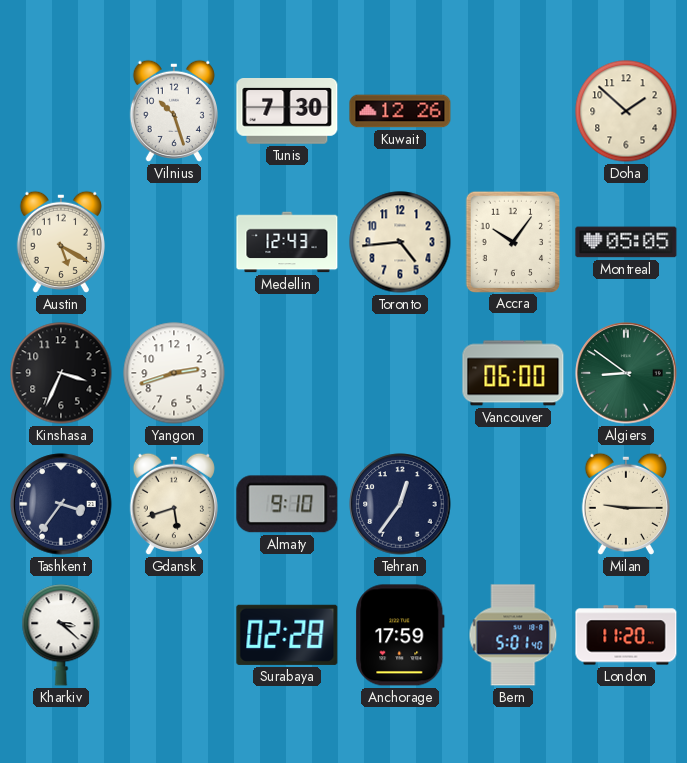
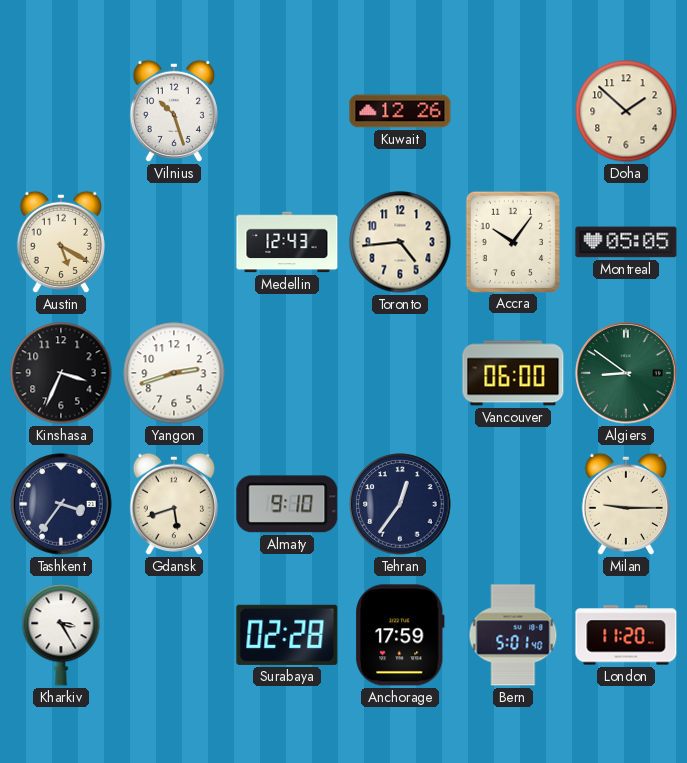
Tunis: 7:30 -> none (287, 112)
Kharkiv: 3:22 -> 3:25 (61, 635)
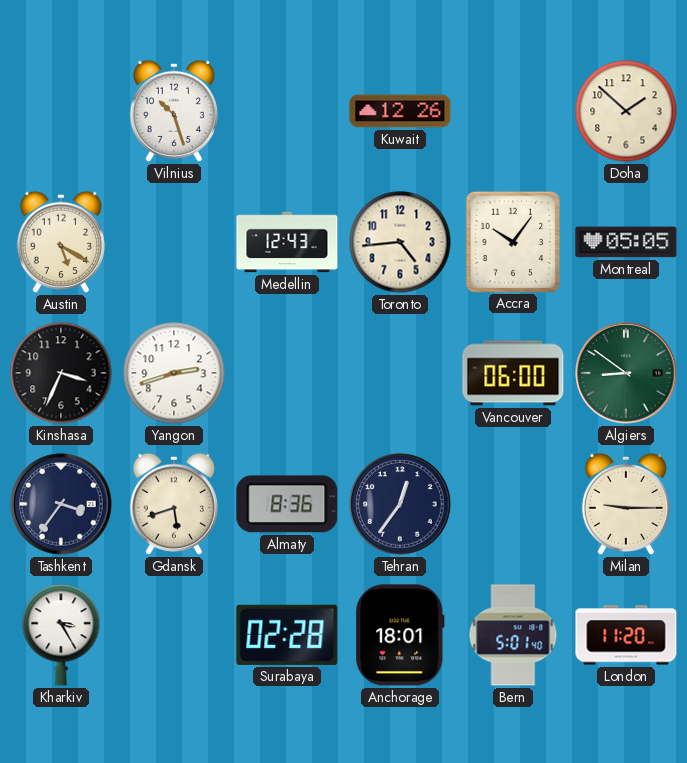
Almaty: 9:10 -> 8:36 (287, 504)
Anchorage: 17:59 -> 18:01 (400, 635)
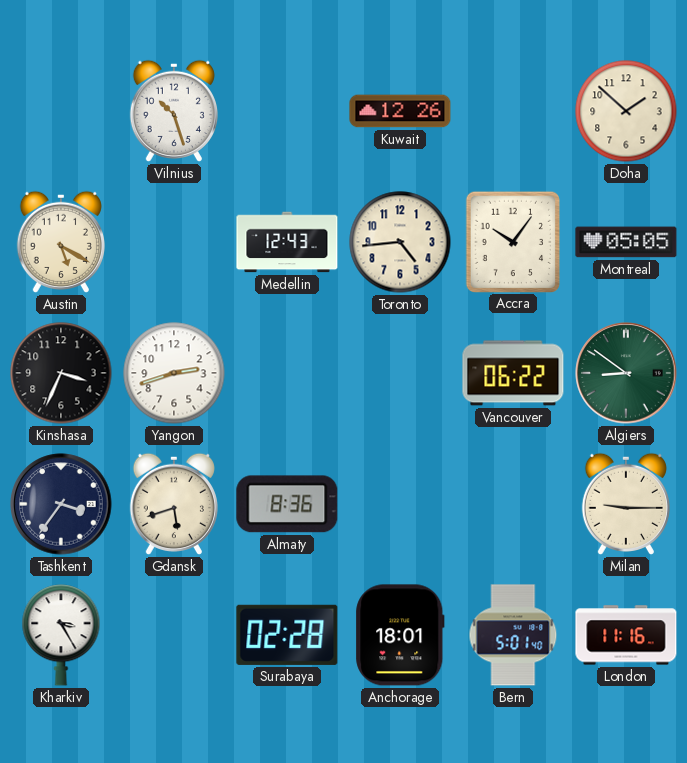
Vancouver: 06:00 -> 06:22 (513, 373)
Tehran: 12:36 -> none (400, 504)
London: 11:20 -> 11:16 (626, 635)
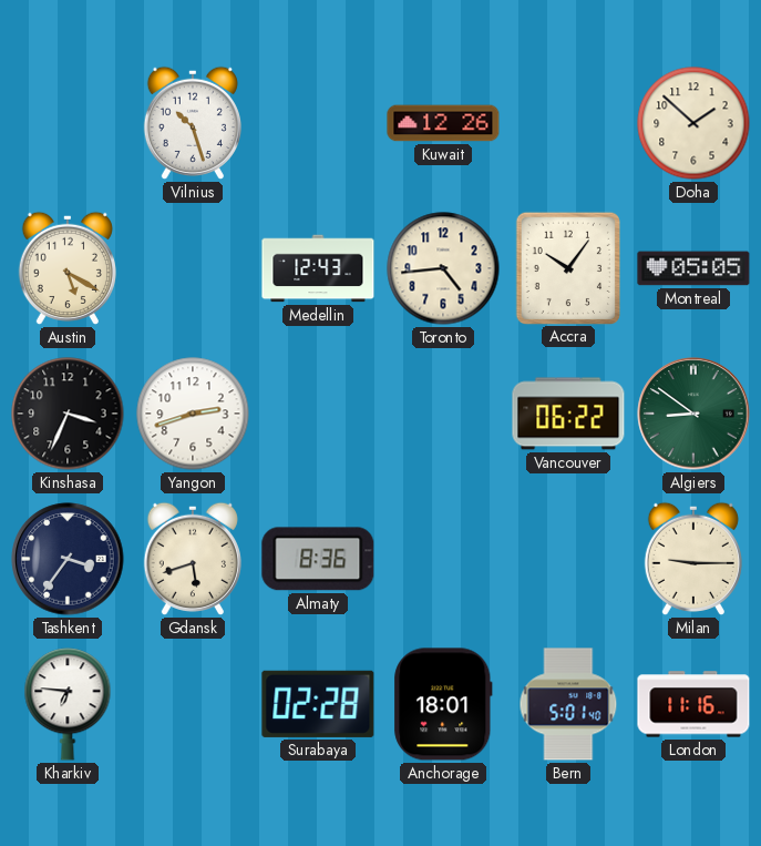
Kharkiv: 3:25 -> 6:46 (68, 704)
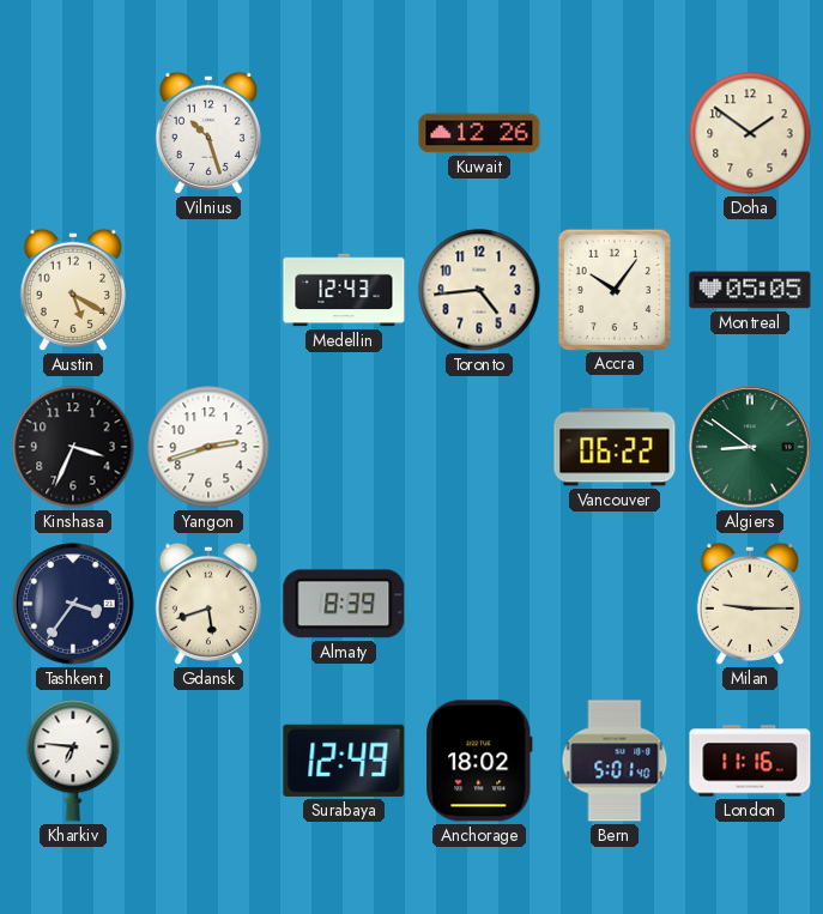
Doha: 1:52 -> 1:51 (750, 133)
Almaty: 8:36 -> 8:39 (344, 604)
Surabaya: 02:28 -> 12:49 (344, 761)
Anchorage: 18:01 -> 18:02 (479, 761)
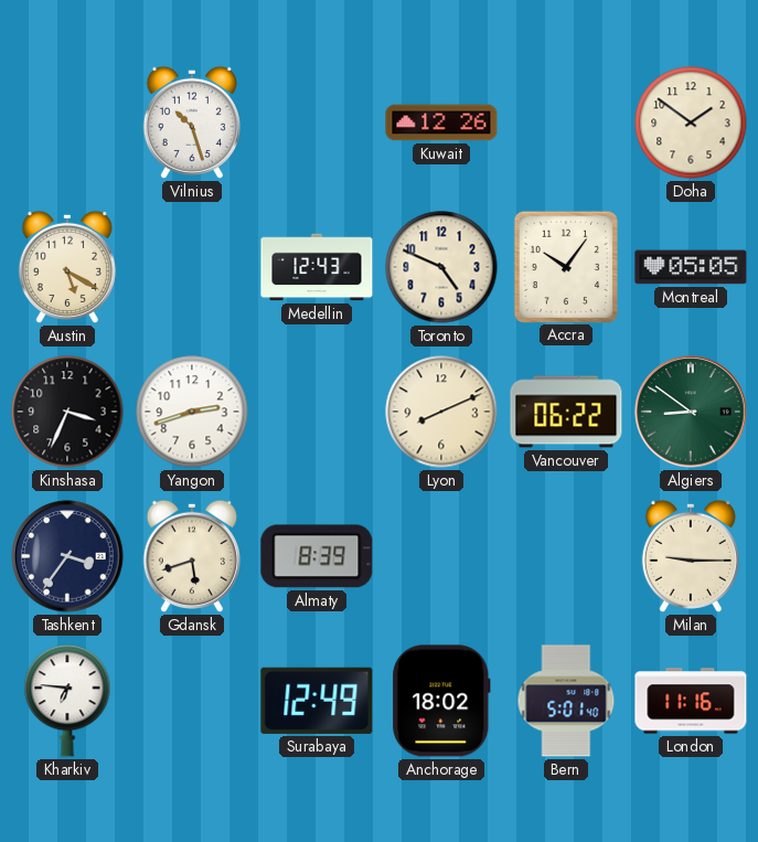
Toronto: 4:44 -> 4:49 (441, 267)
Lyon: none -> 8:11 (441, 412)
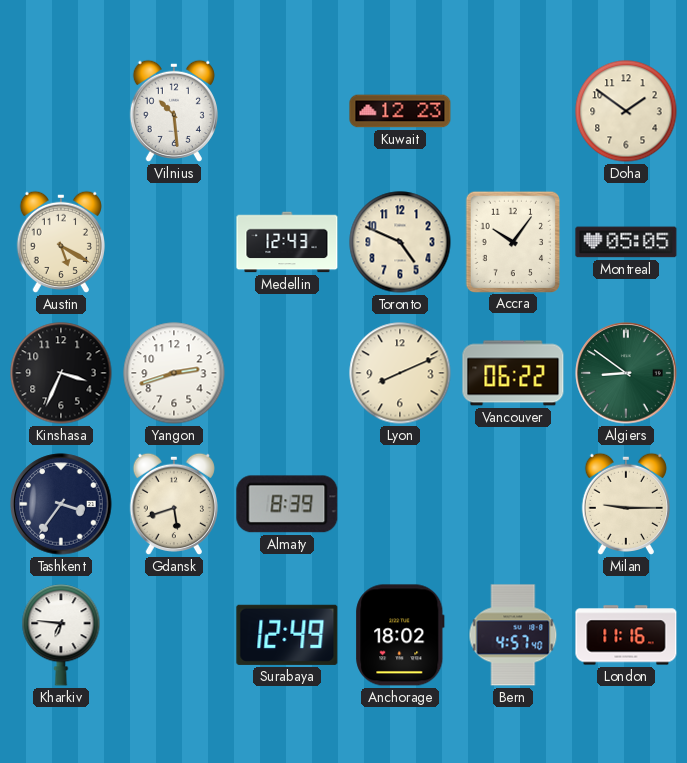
Vilnius: 10:27 -> 10:29 (174, 111)
Kuwait: 12:26 -> 12:23 (400, 111)
Bern: 5:01 -> 4:57 (513, 635)
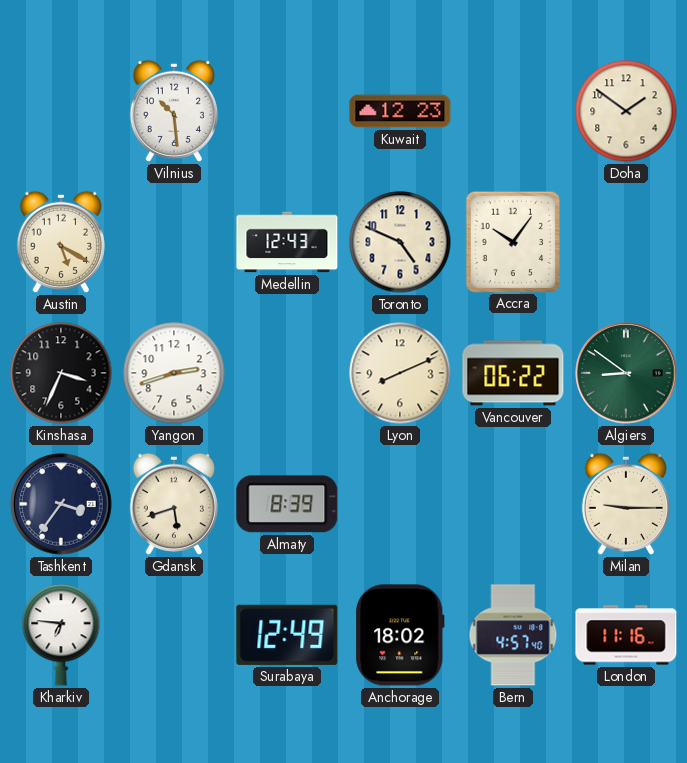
Montreal: 05:05 -> none (626, 242)
